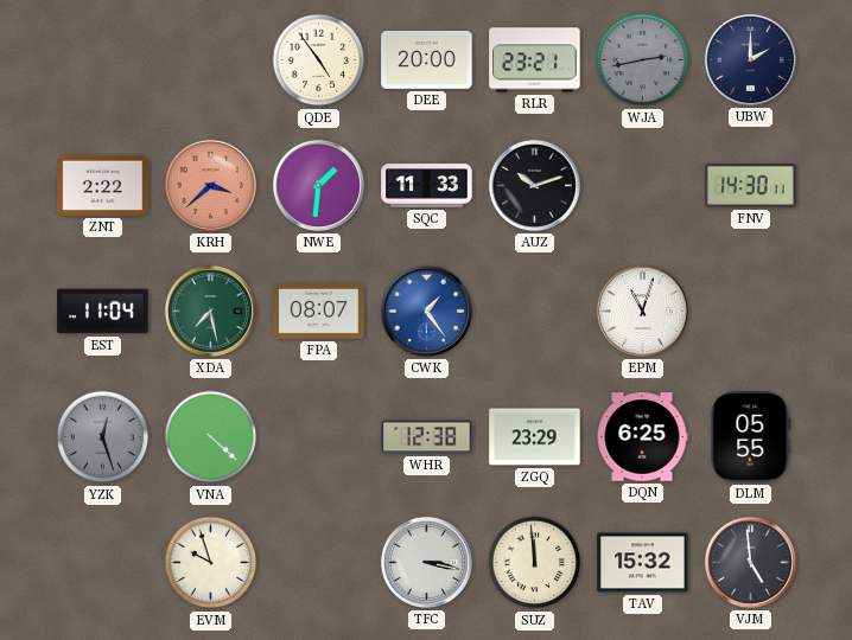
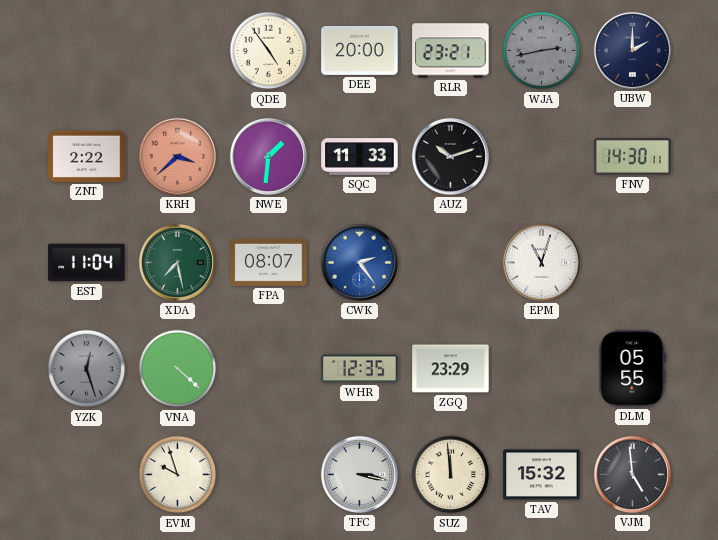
CWK: 1:24 -> 2:24 (359, 262)
WHR: 12:38 -> 12:35 (360, 369)
DQN: 6:25 -> none (642, 437)
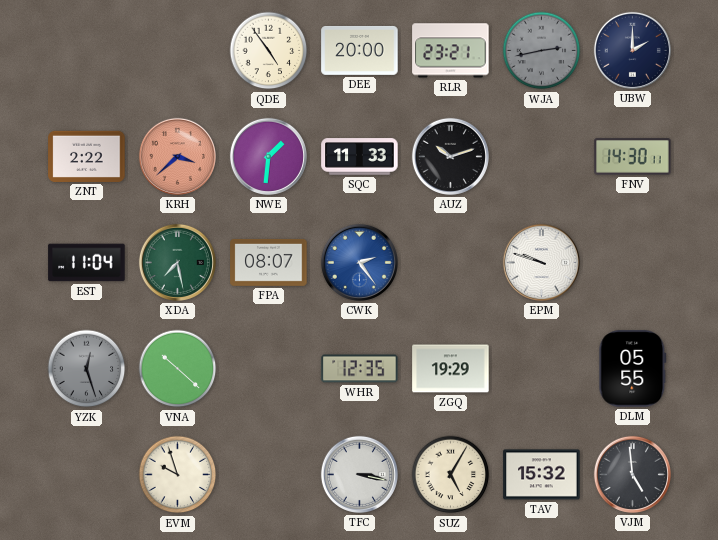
EPM: 11:03 -> 9:48 (541, 262)
VNA: 4:22 -> 10:22 (178, 369)
ZGQ: 23:29 -> 19:29 (451, 369)
SUZ: 11:59 -> 5:05 (451, 475)
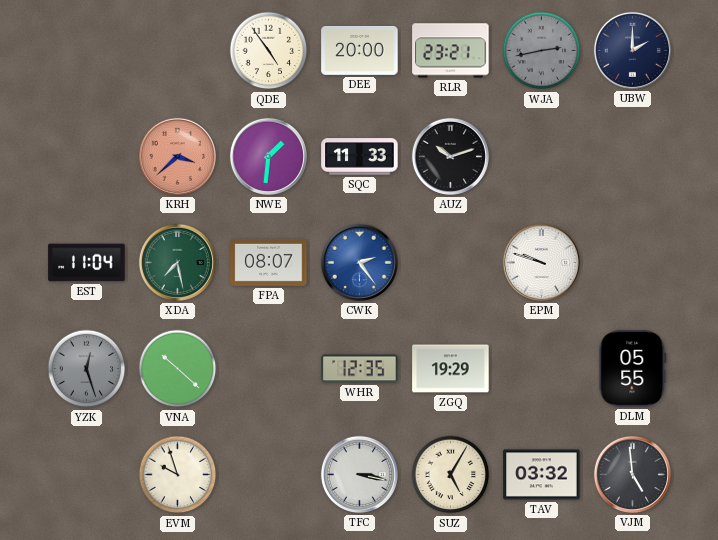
ZNT: 2:22 -> none (87, 156)
FNV: 14:30 -> none (633, 157)
TAV: 15:32 -> 03:32 (542, 475)
